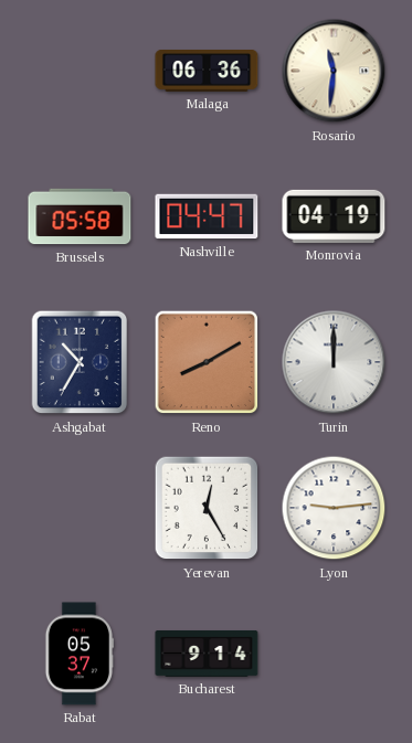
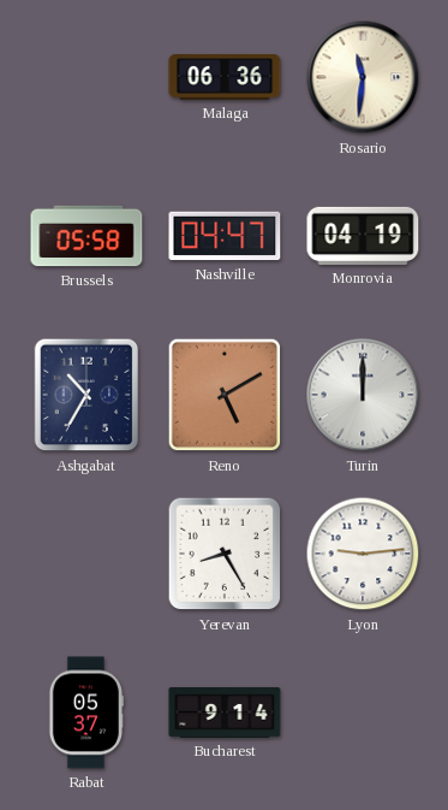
Reno: 8:10 -> 5:10 (225, 395)
Yerevan: 12:25 -> 8:25 (225, 554)
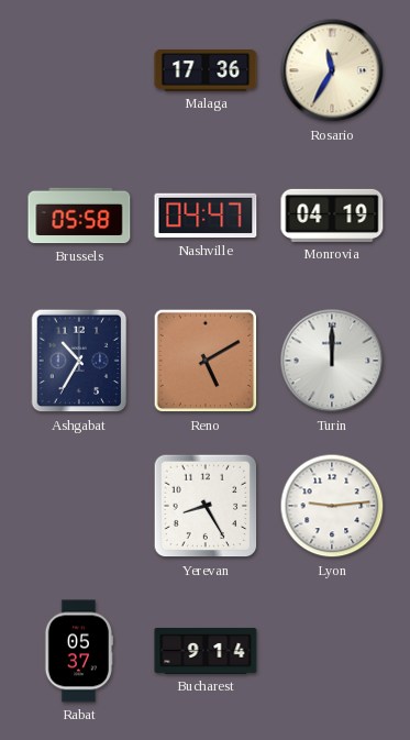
Malaga: 06:36 -> 17:36 (206, 71)
Rosario: 11:31 -> 11:35 (332, 70)
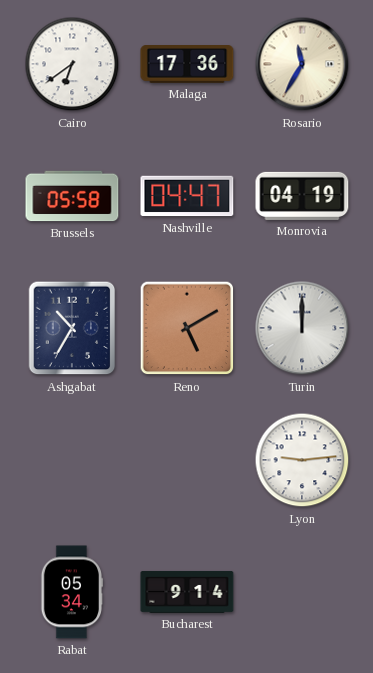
Cairo: none -> 6:39 (72, 64)
Yerevan: 8:25 -> none (206, 506)
Rabat: 05:37 -> 05:34 (71, 592)
